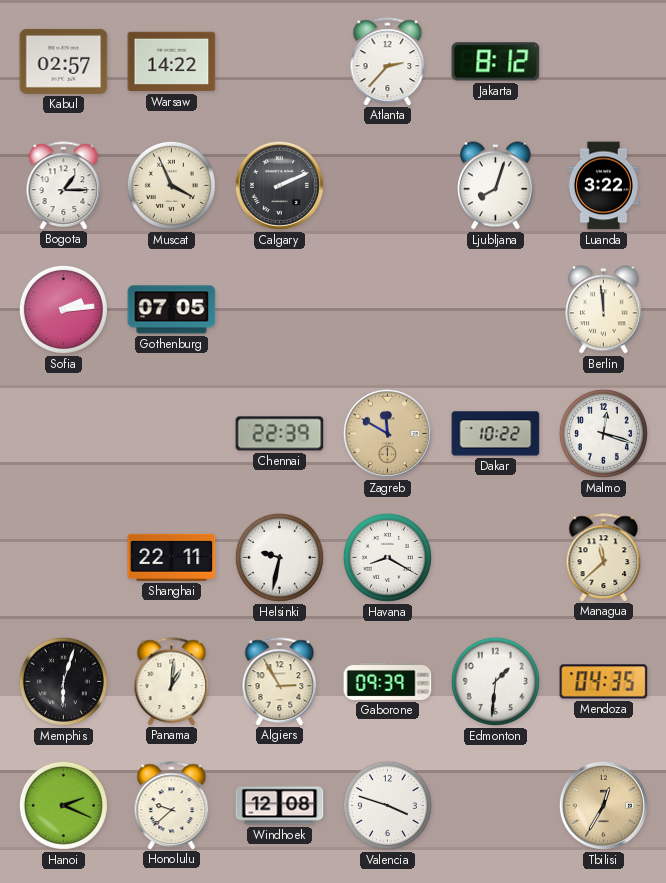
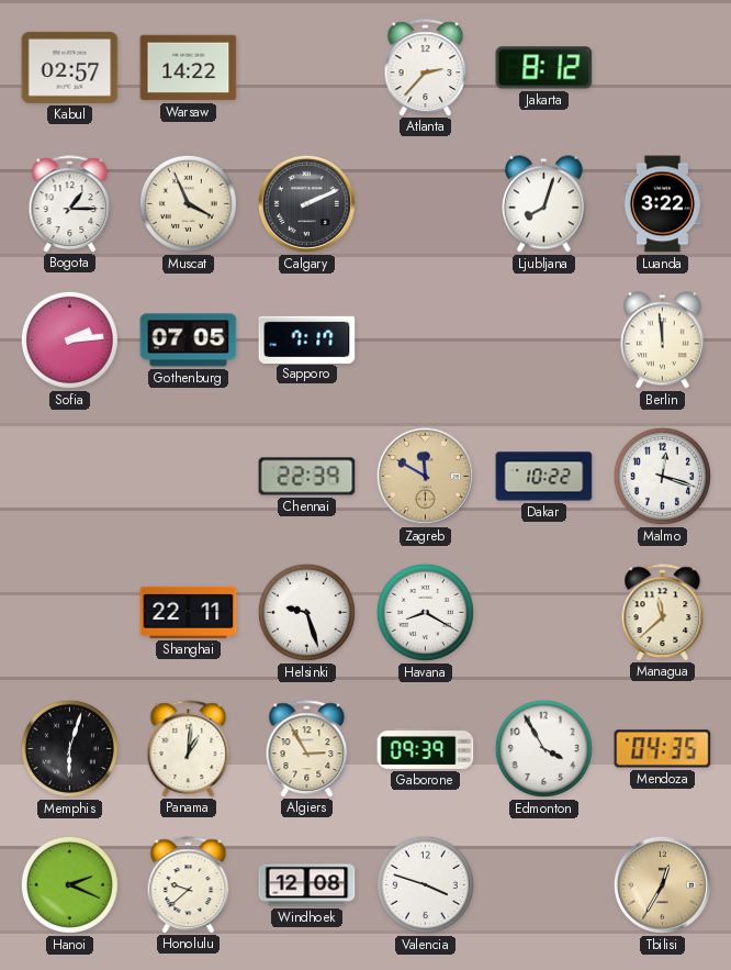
Sapporo: none -> 7:17 (307, 339)
Helsinki: 9:32 -> 9:27 (306, 612)
Edmonton: 1:31 -> 3:55 (543, 748)
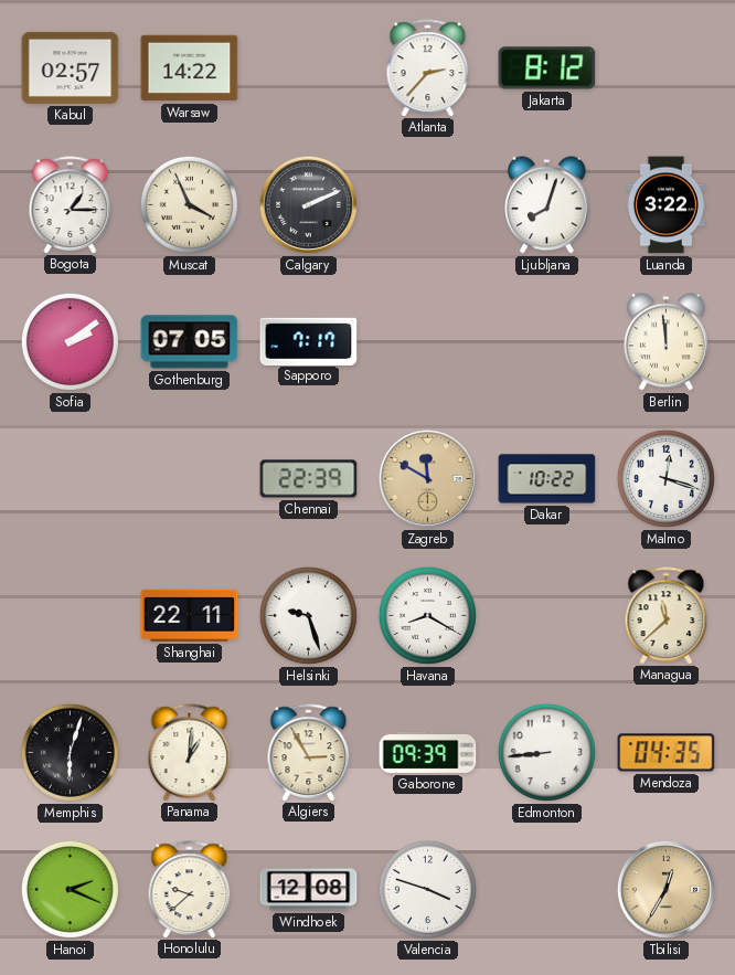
Sofia: 2:14 -> 2:09 (70, 341)
Edmonton: 3:55 -> 8:44 (546, 752)
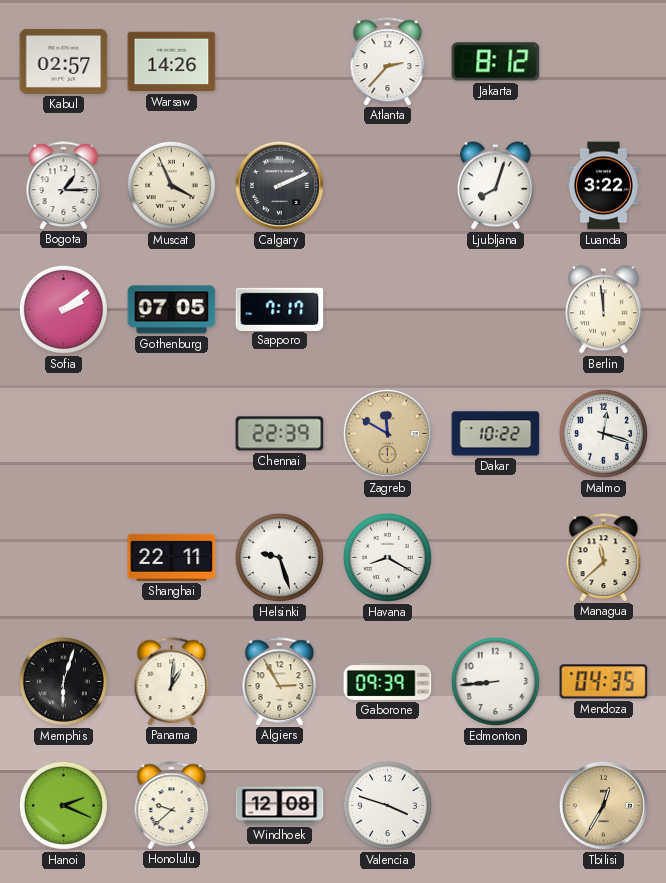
Warsaw: 14:22 -> 14:26 (172, 62)
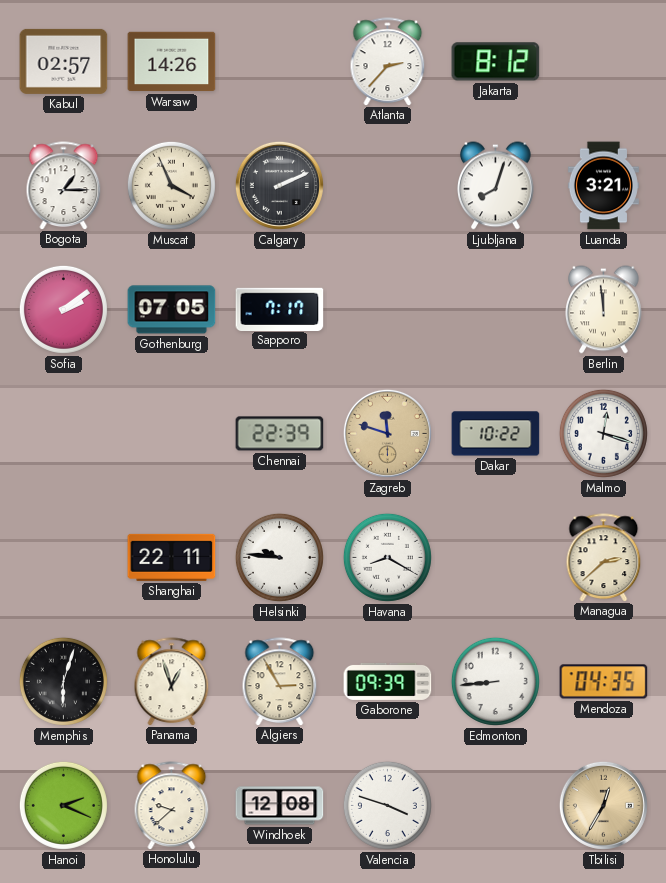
Luanda: 3:22 -> 3:21 (603, 186)
Zagreb: 11:50 -> 11:48 (387, 433)
Helsinki: 9:27 -> 9:46 (279, 557)
Managua: 11:38 -> 2:38 (604, 557)
Panama: 1:01 -> 12:57 (172, 681)
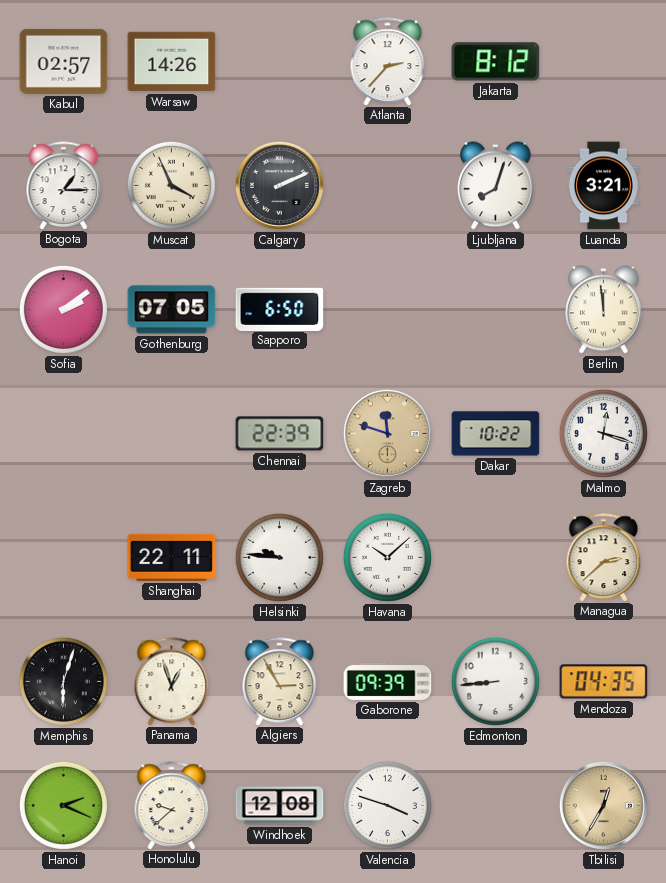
Sapporo: 7:17 -> 6:50 (280, 309)
Havana: 8:20 -> 10:08 (387, 557)
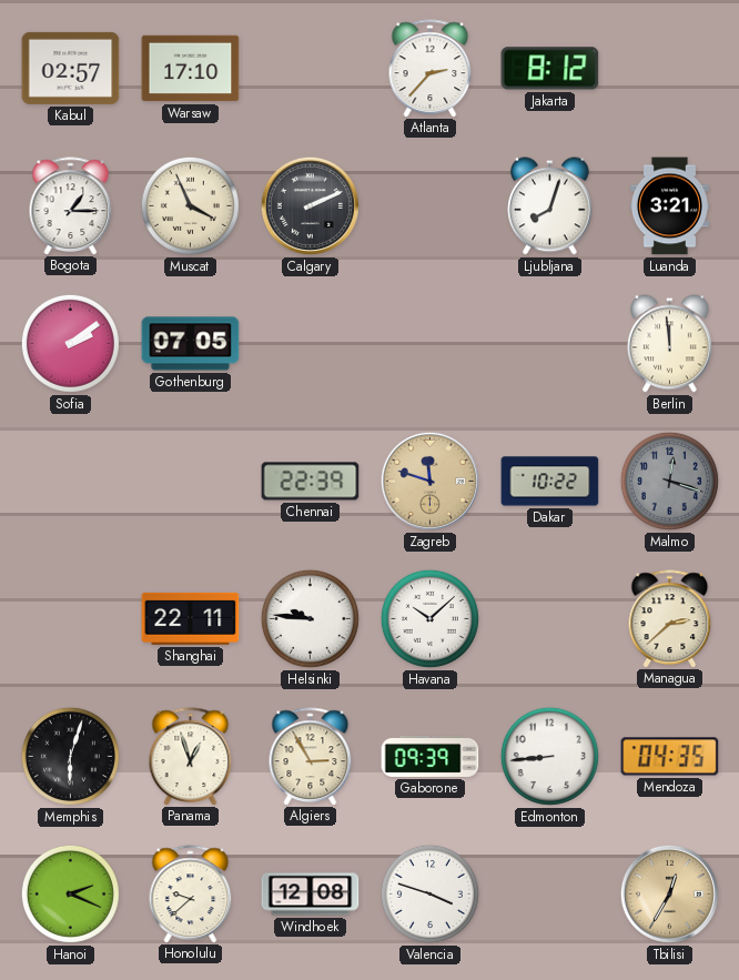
Warsaw: 14:26 -> 17:10 (191, 69)
Sapporo: 6:50 -> none (280, 309)
Malmo dial: white -> grey (669, 481)
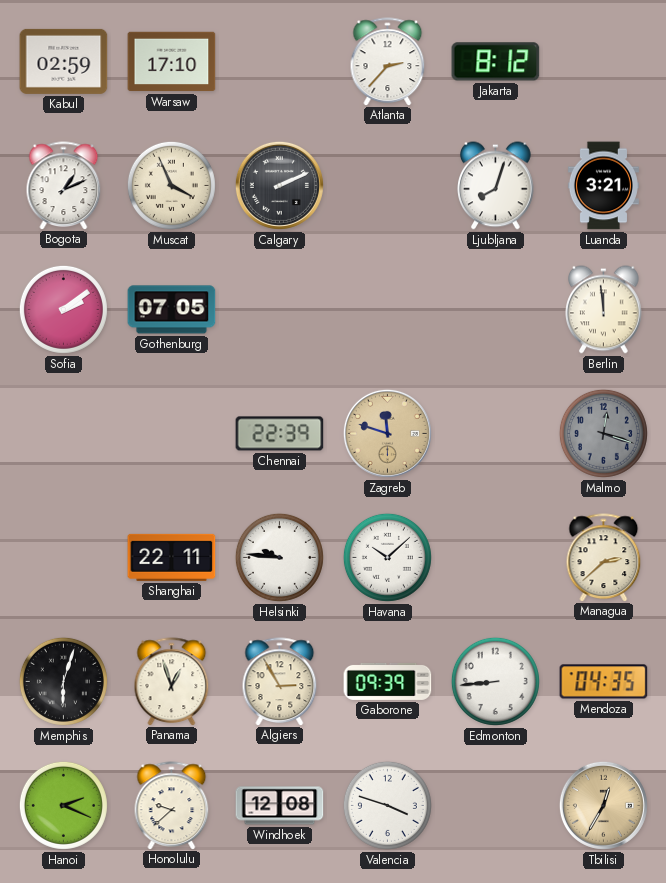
Kabul: 02:57 -> 02:59 (64, 61)
Bogota: 1:15 -> 1:11 (64, 185)
Dakar: 10:22 -> none (550, 482)
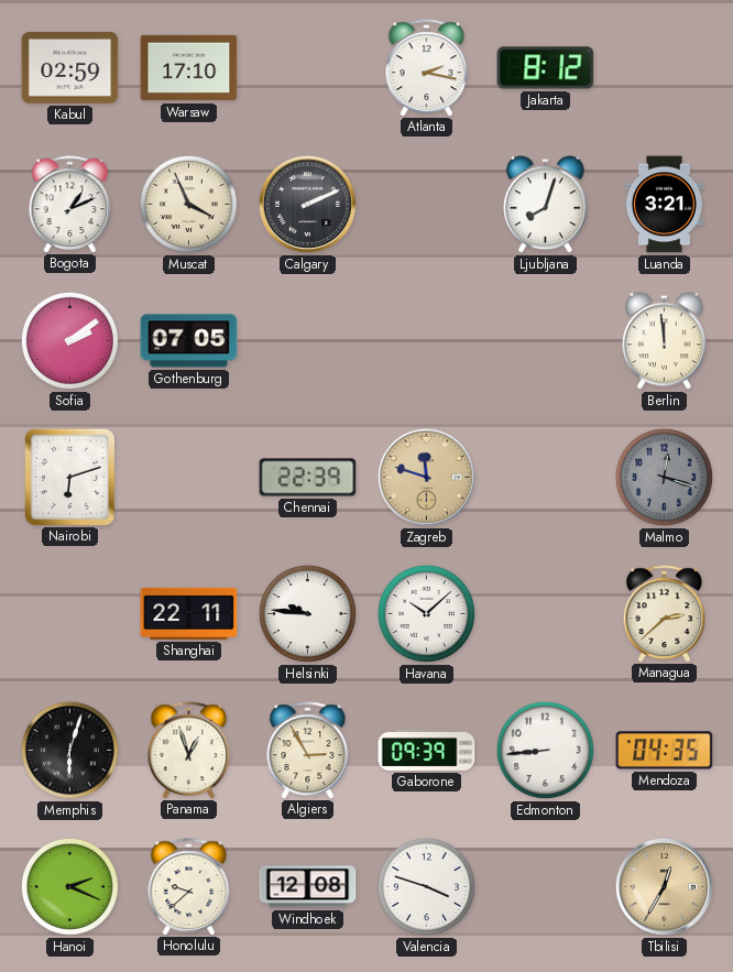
Atlanta: 2:37 -> 2:17 (427, 67)
Nairobi: none -> 6:12 (69, 477)
